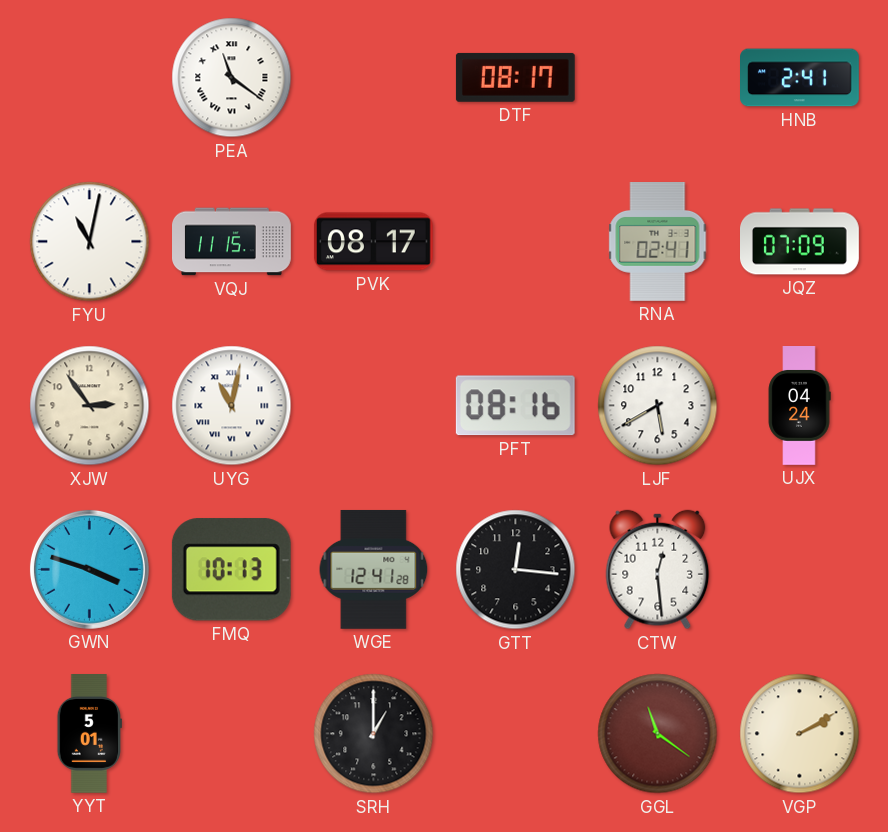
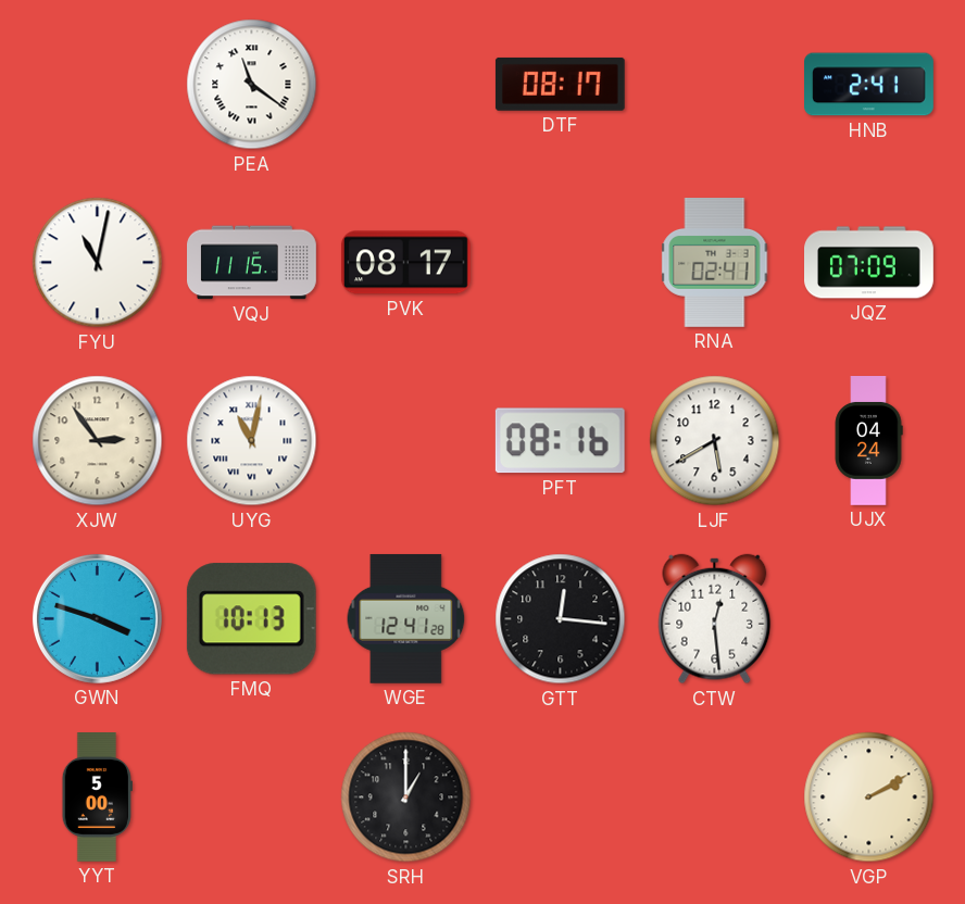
YYT: 5:01 -> 5:00 (97, 798)
GGL: 11:21 -> none (658, 734)
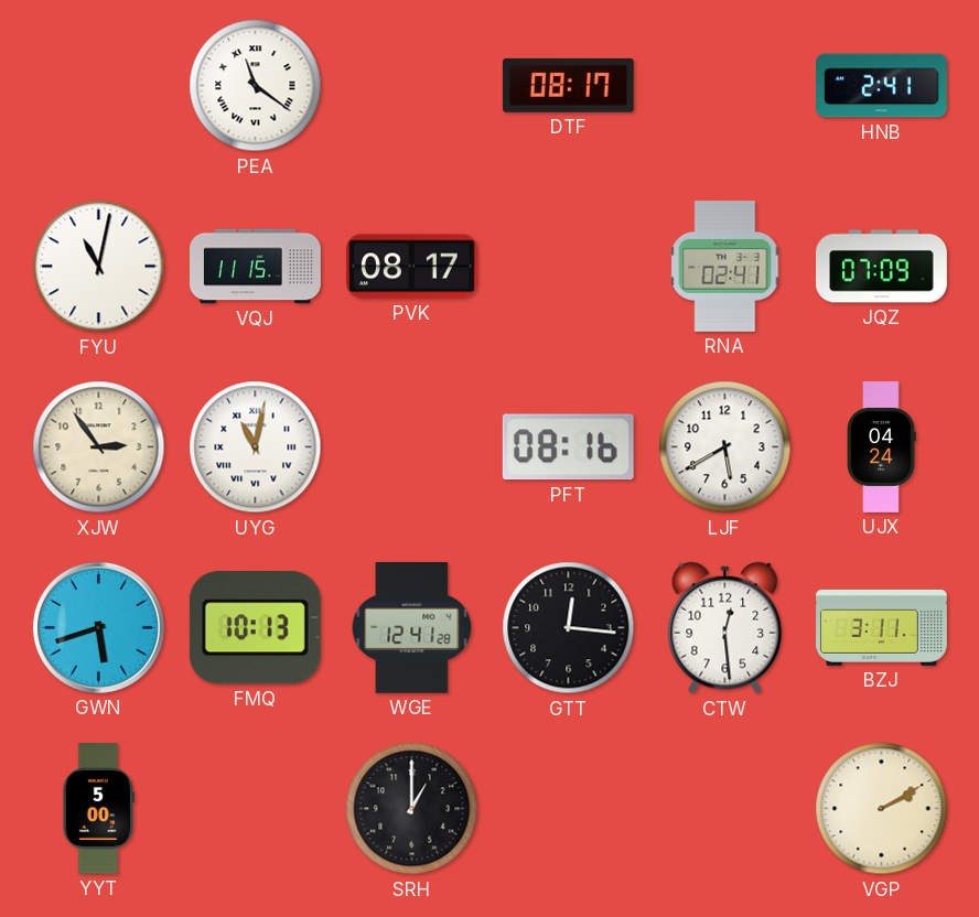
GWN: 3:48 -> 5:42 (98, 627)
BZJ: none -> 3:11 (882, 627)
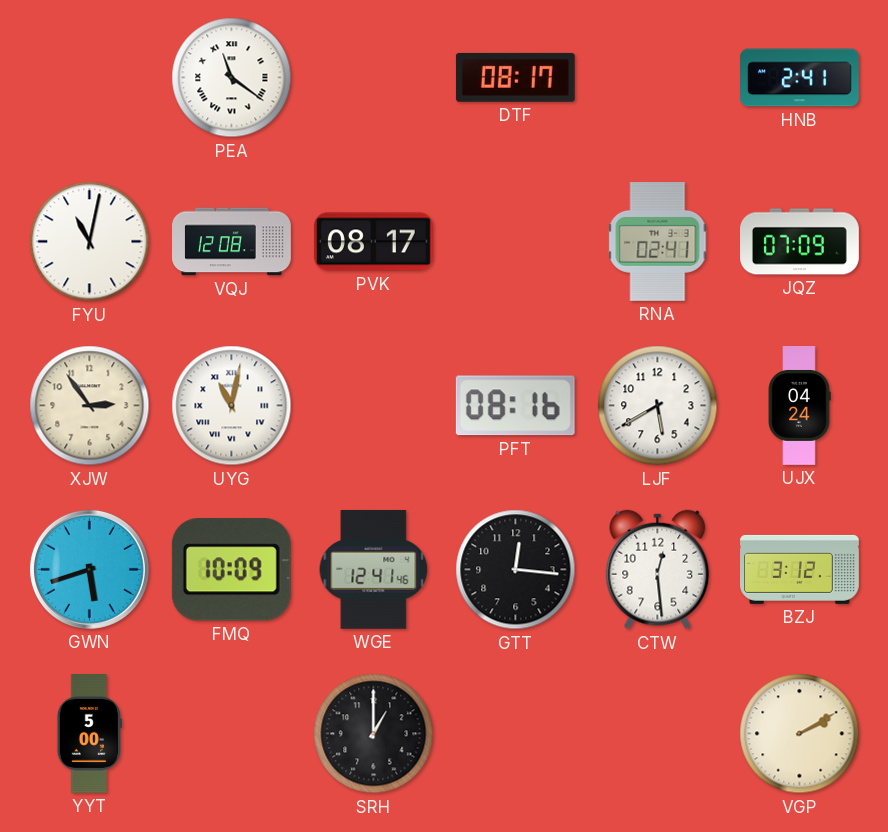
VQJ: 11:15 -> 12:08 (232, 242)
FMQ: 10:13 -> 10:09 (231, 570)
WGE: 12:41:28 -> 12:41:46 (374, 569)
BZJ: 3:11 -> 3:12 (800, 569)
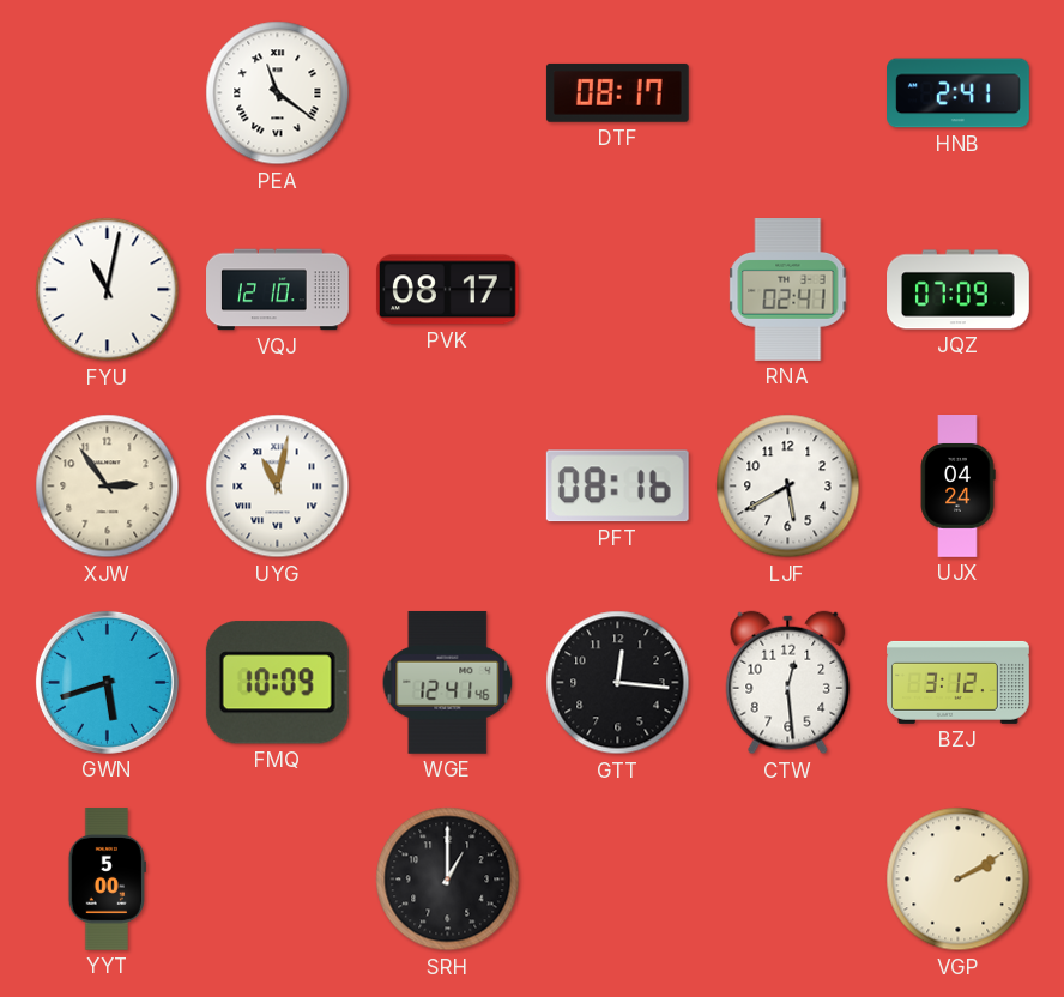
VQJ: 12:08 -> 12:10 (278, 290)
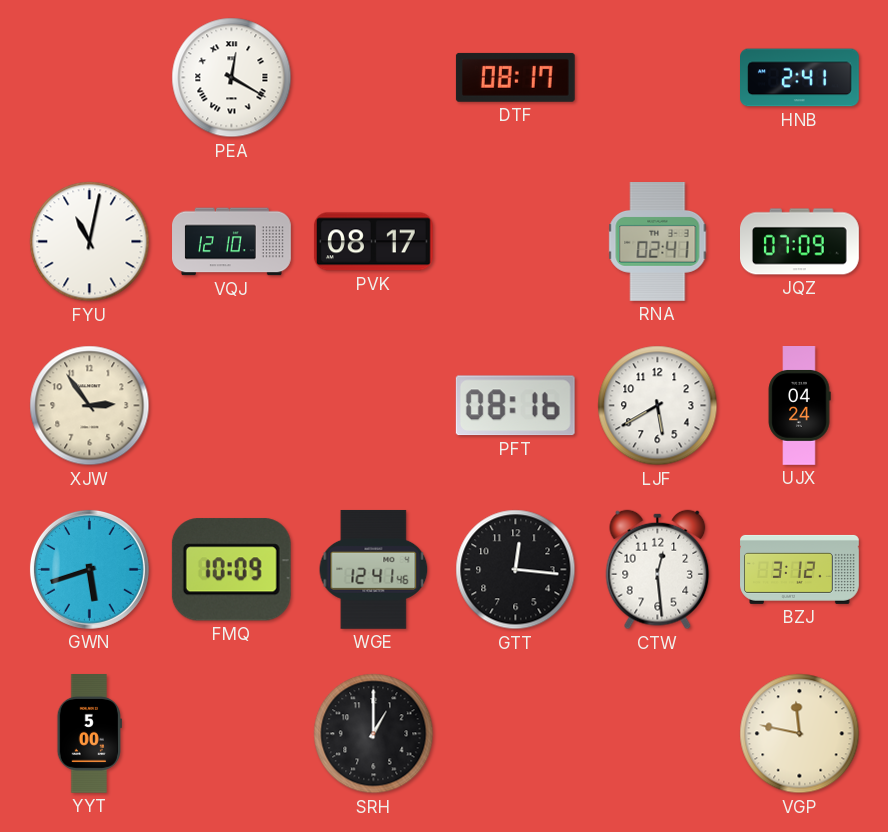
PEA: 11:21 -> 12:20 (232, 78)
UYG: 11:02 -> none (278, 487)
VGP: 2:10 -> 11:47 (800, 734)
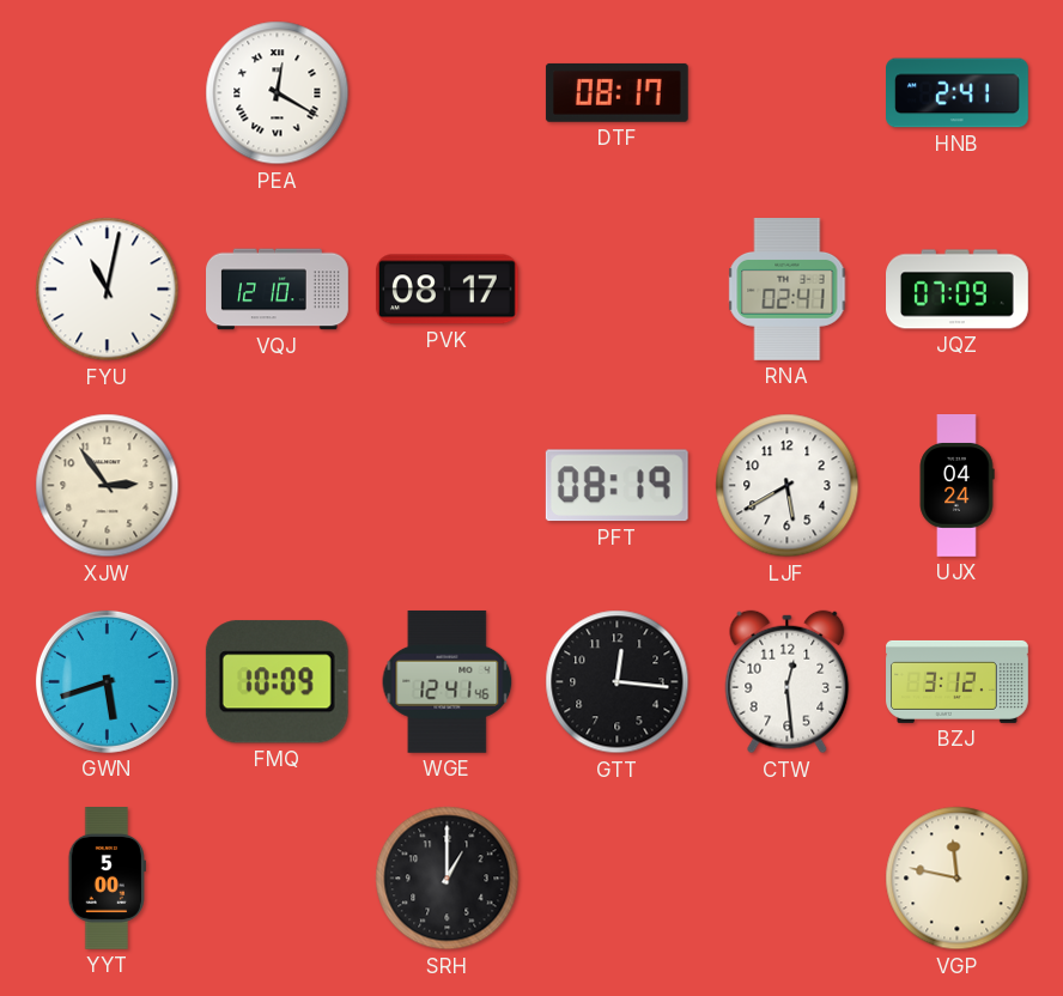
PFT: 08:16 -> 08:19 (616, 486)
